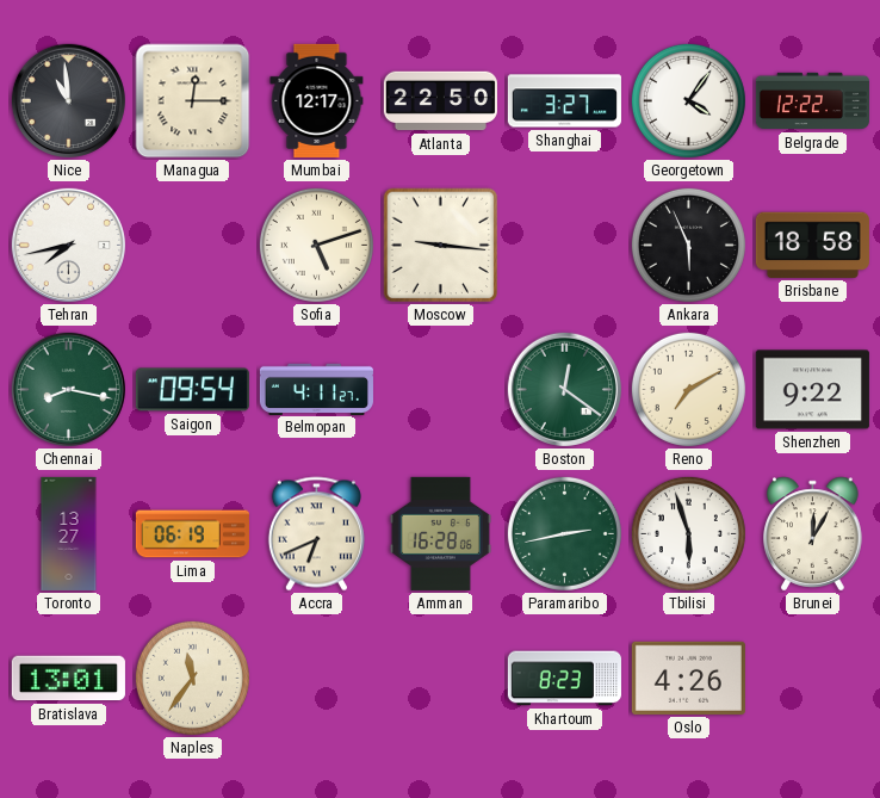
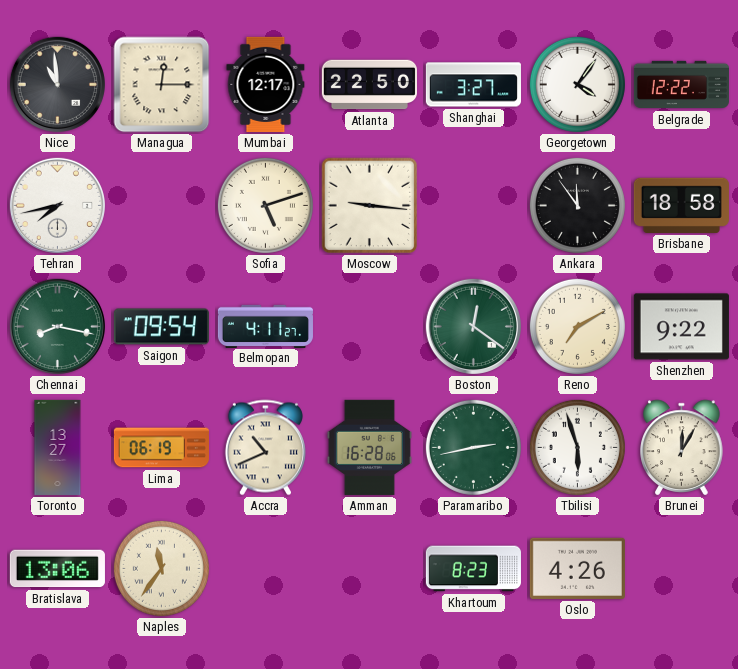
Ankara: 5:56 -> 11:54 (577, 205)
Accra: 6:41 -> 10:41 (265, 448)
Bratislava: 13:01 -> 13:06 (57, 569)
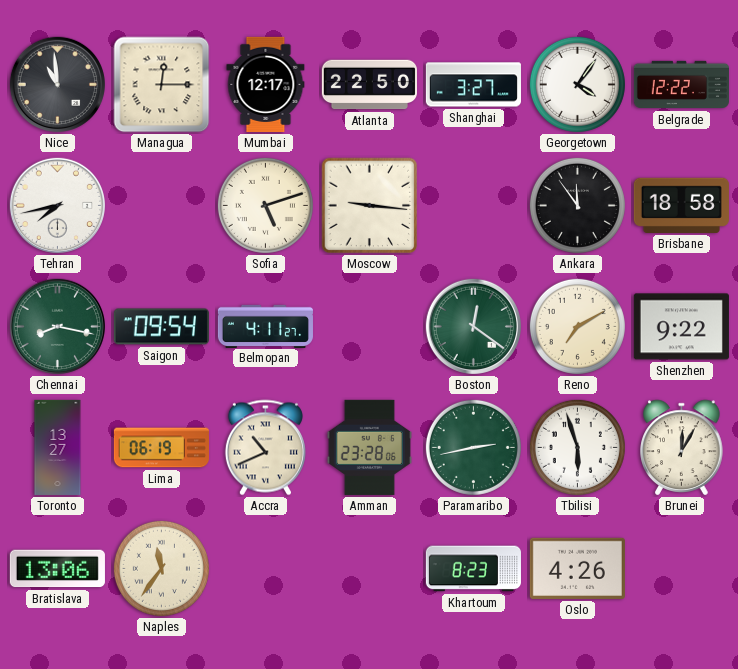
Amman: 16:28 -> 23:28 (369, 447)
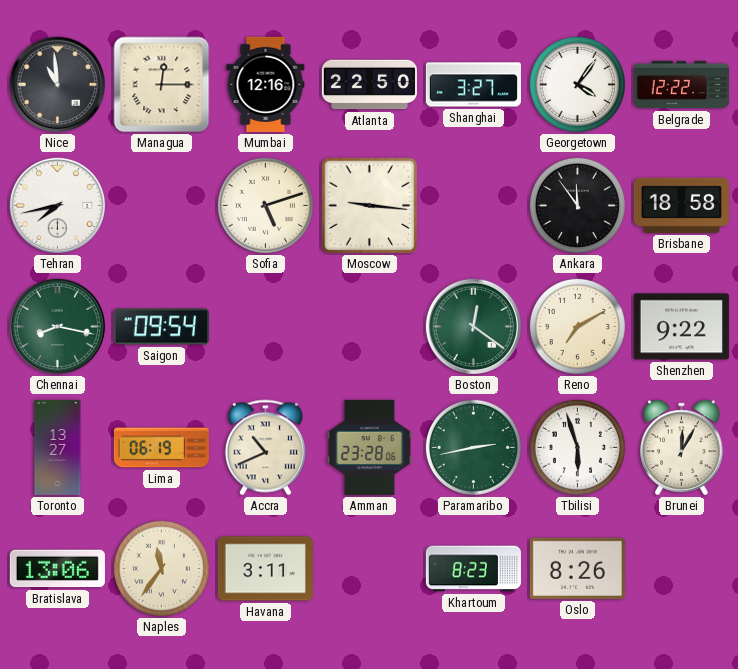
Mumbai: 12:17 -> 12:16 (266, 84)
Belmopan: 4:11 -> none (265, 326)
Havana: none -> 3:11 (265, 569)
Oslo: 4:26 -> 8:26 (577, 568)
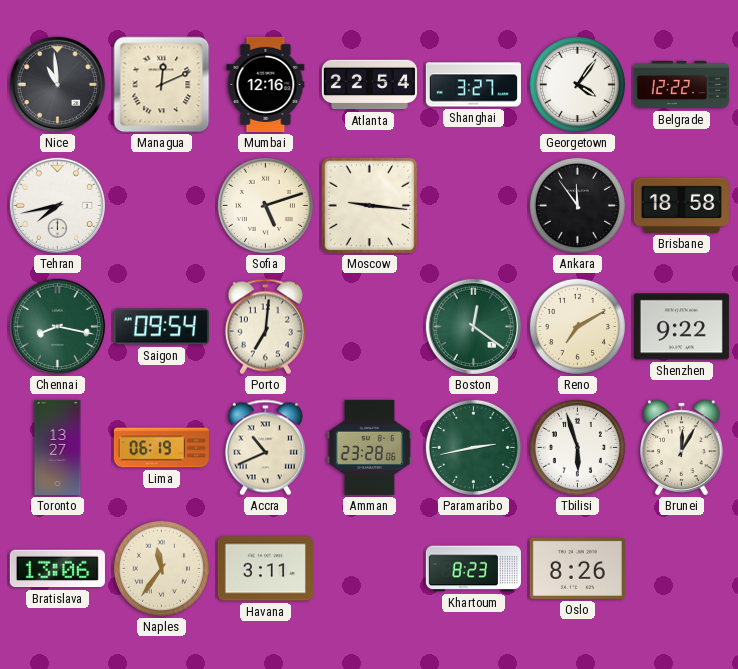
Managua: 12:15 -> 12:11 (162, 85)
Atlanta: 22:50 -> 22:54 (369, 85)
Porto: none -> 7:01 (265, 327)
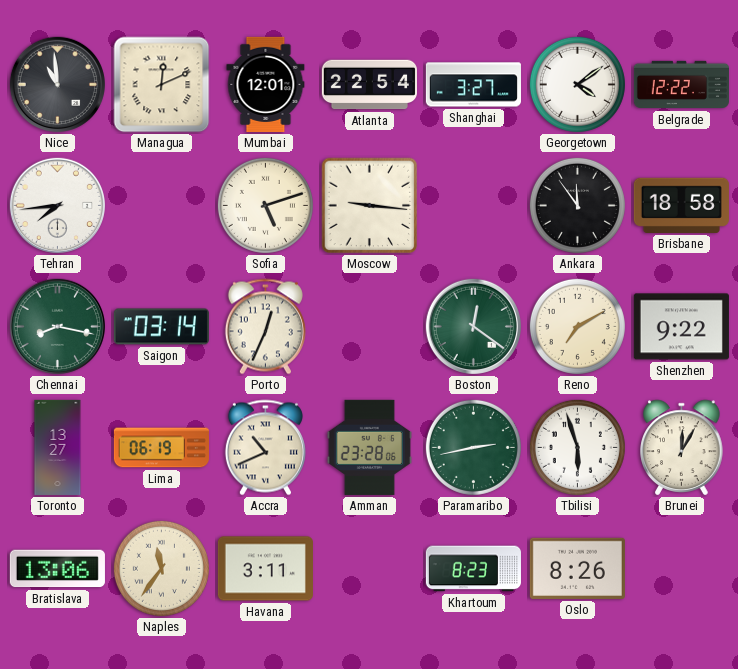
Mumbai: 12:16 -> 12:01 (266, 84)
Georgetown: 4:06 -> 4:09 (577, 84)
Tehran: 7:43 -> 7:44 (57, 205)
Saigon: 09:54 -> 03:14 (161, 327)
Porto: 7:01 -> 12:34 (265, 327)
